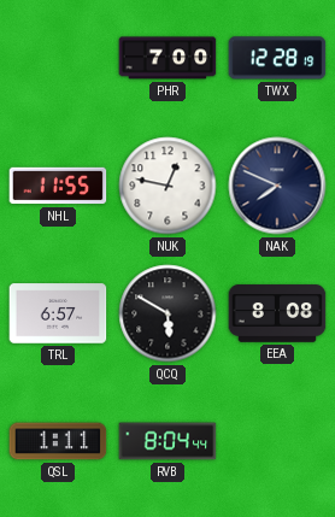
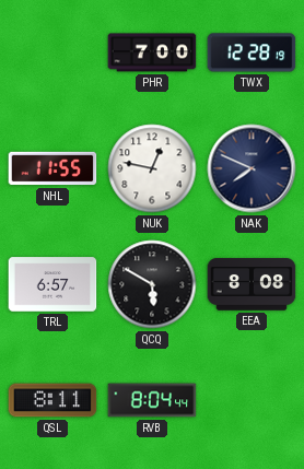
QSL: 1:11 -> 8:11 (52, 400)
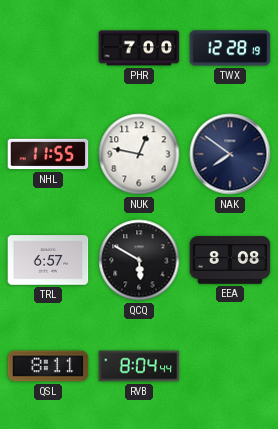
NAK: 7:49 -> 7:51 (230, 154)
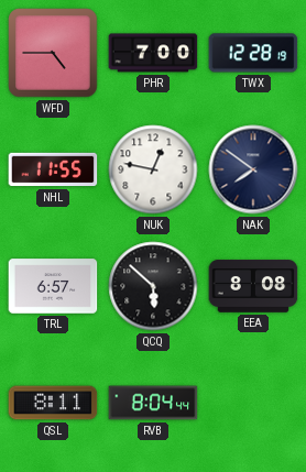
WFD: none -> 4:45 (53, 53)
QCQ: 5:50 -> 5:52 (153, 286)
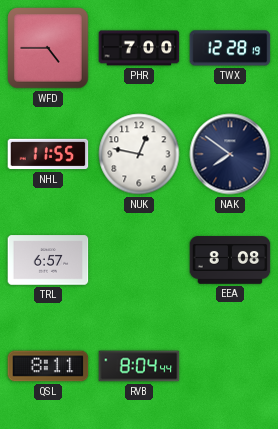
QCQ: 5:52 -> none (153, 286)
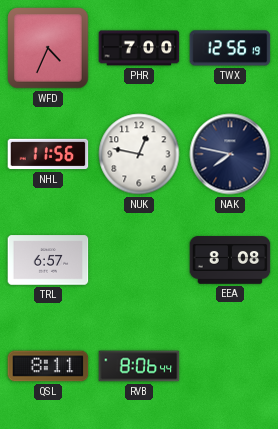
WFD: 4:45 -> 4:34 (48, 48)
TWX: 12:28 -> 12:56 (230, 48)
NHL: 11:55 -> 11:56 (48, 154)
NAK: 7:51 -> 7:47 (230, 154)
RVB: 8:04 -> 8:06 (139, 366)
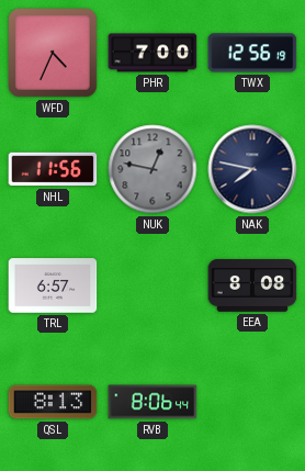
NUK dial: white -> grey (152, 169)
QSL: 8:11 -> 8:13 (53, 402)
